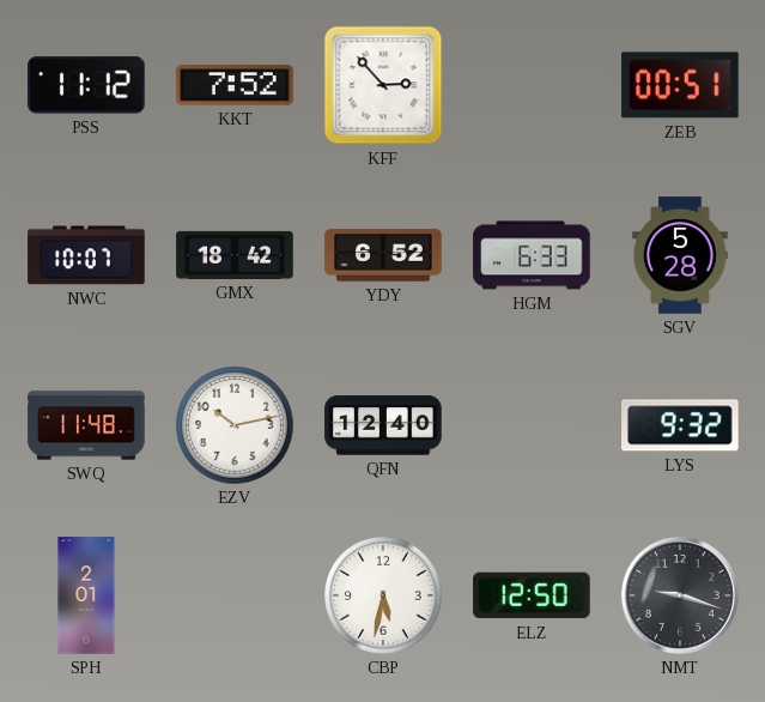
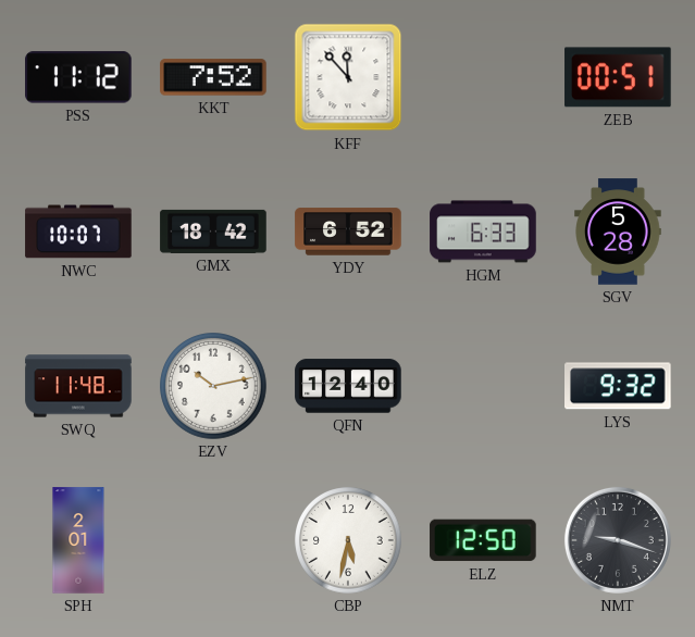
KFF: 2:53 -> 11:53 (348, 77)
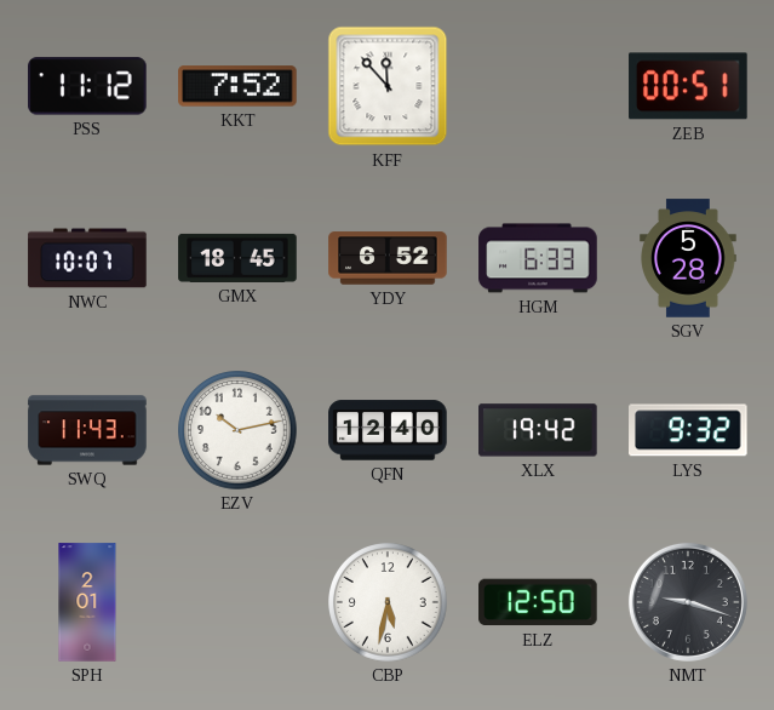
GMX: 18:42 -> 18:45 (237, 258)
SWQ: 11:48 -> 11:43 (87, 430)
XLX: none -> 19:42 (538, 430)
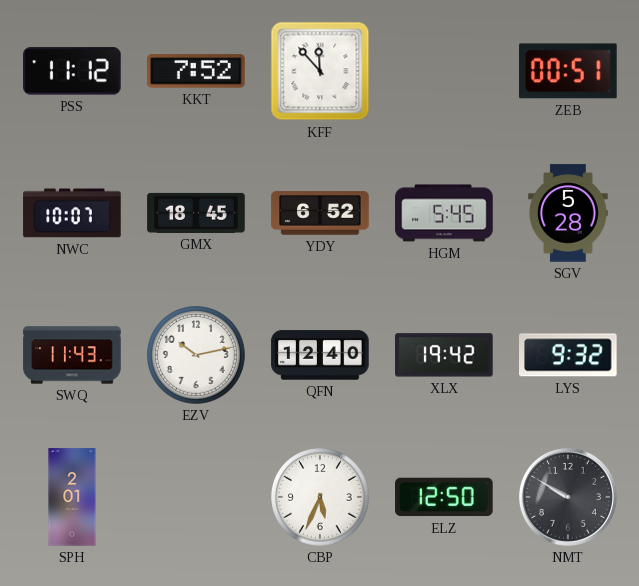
HGM: 6:33 -> 5:45 (444, 213)
CBP: 5:32 -> 5:34 (320, 497)
NMT: 9:18 -> 9:50 (568, 497)
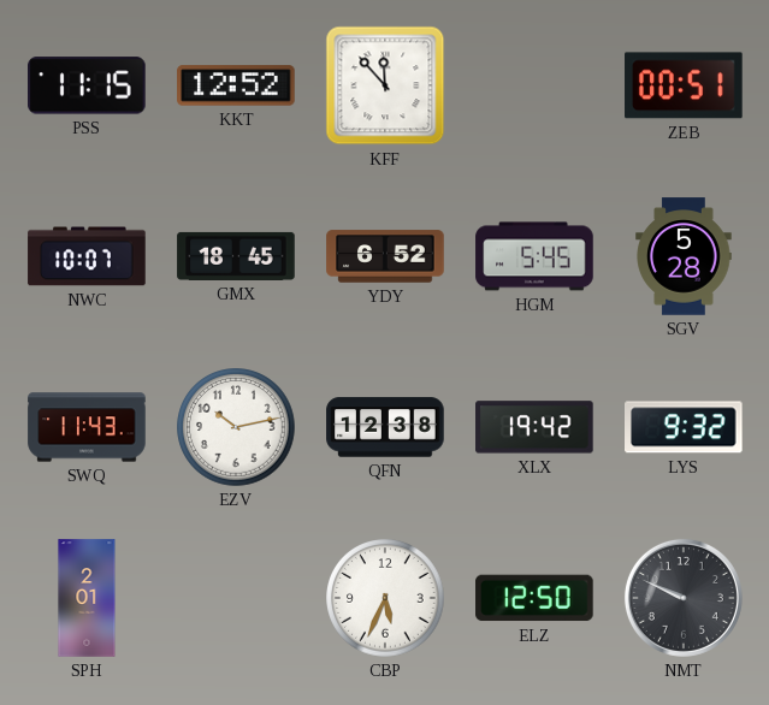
PSS: 11:12 -> 11:15 (87, 85)
KKT: 7:52 -> 12:52 (236, 85)
QFN: 12:40 -> 12:38 (385, 427)
NMT: 9:50 -> 9:49 (684, 598)
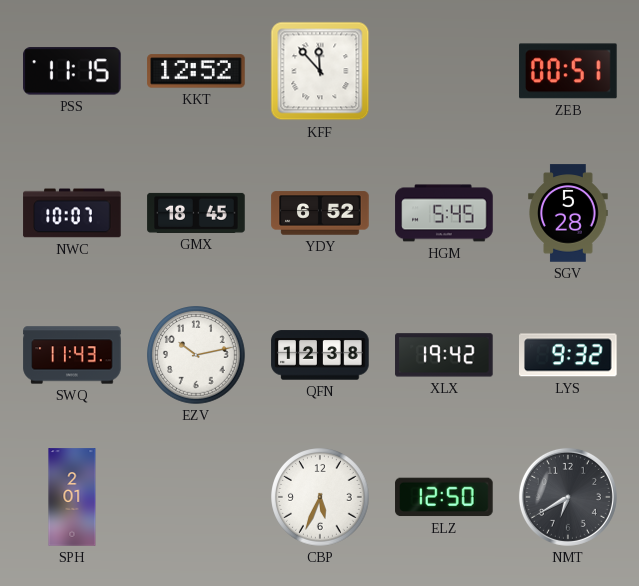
NMT: 9:49 -> 6:40 (568, 497)
